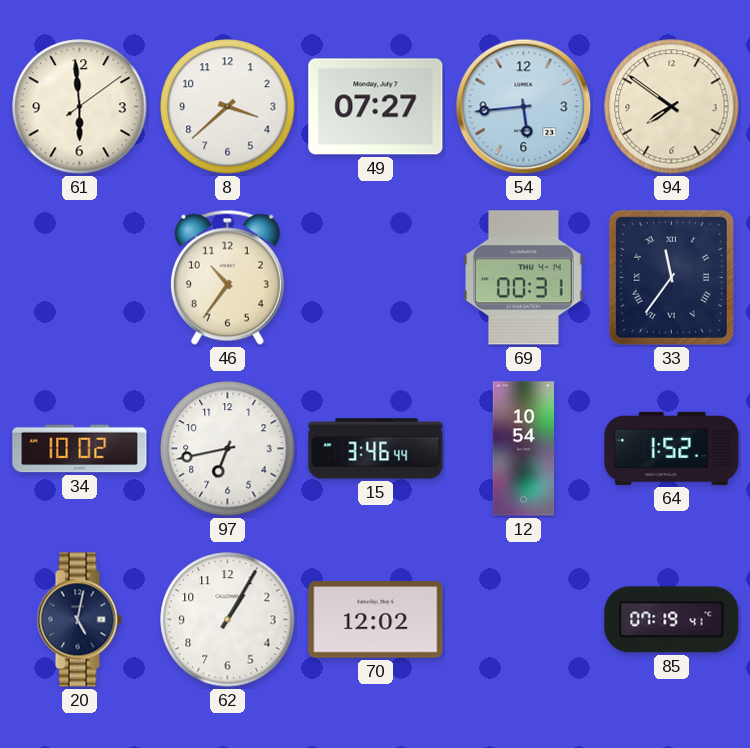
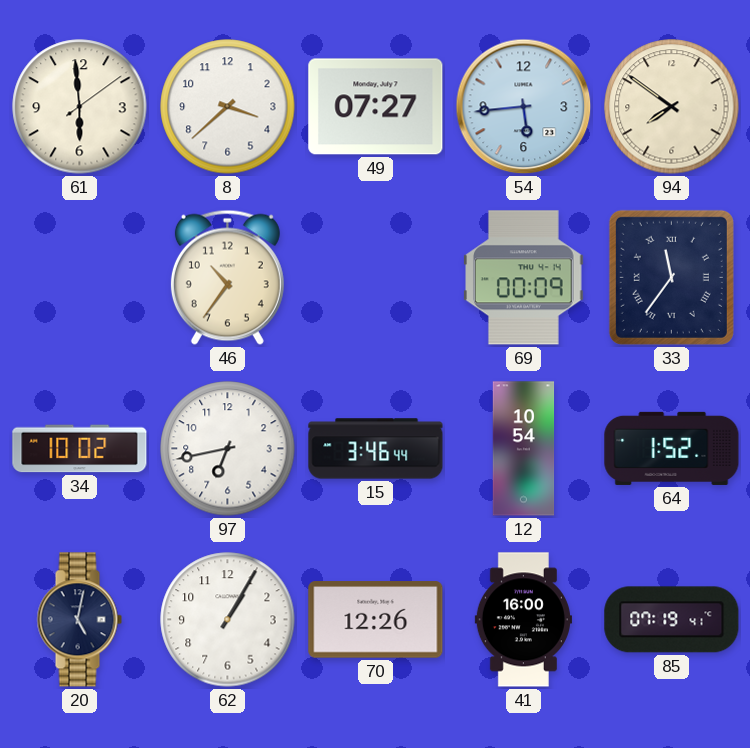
69: 00:31 -> 00:09 (524, 278)
70: 12:02 -> 12:26 (376, 620)
41: none -> 16:00 (523, 620)
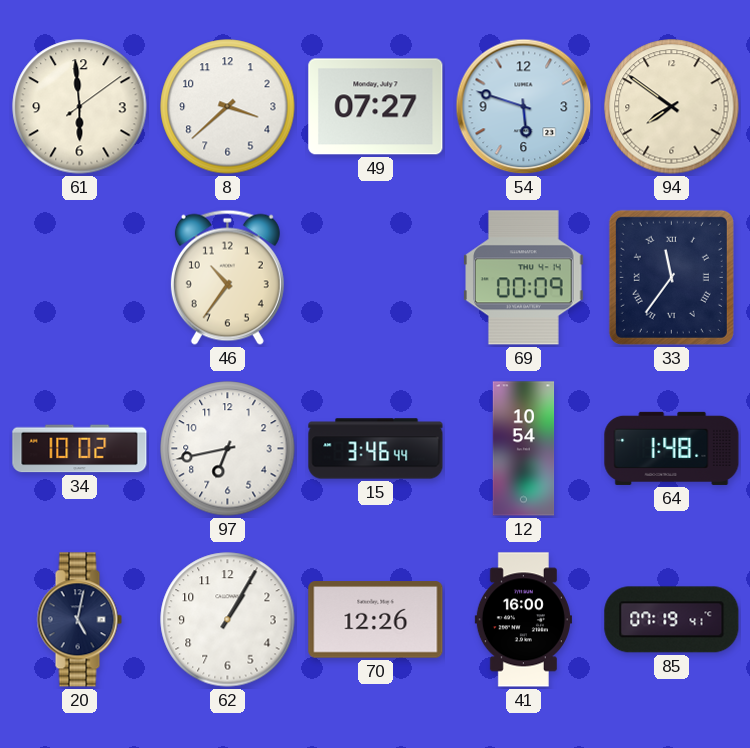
54: 5:44 -> 5:48 (524, 107)
64: 1:52 -> 1:48 (672, 448)
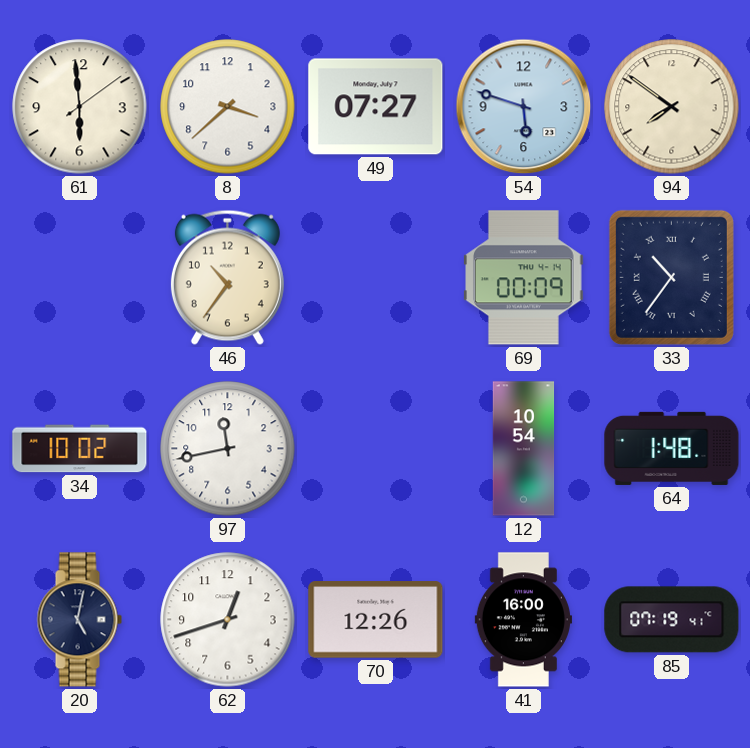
33: 11:36 -> 10:36 (671, 277)
97: 6:43 -> 11:43 (228, 449)
15: 3:46 -> none (376, 449)
62: 1:05 -> 12:42 (228, 620)
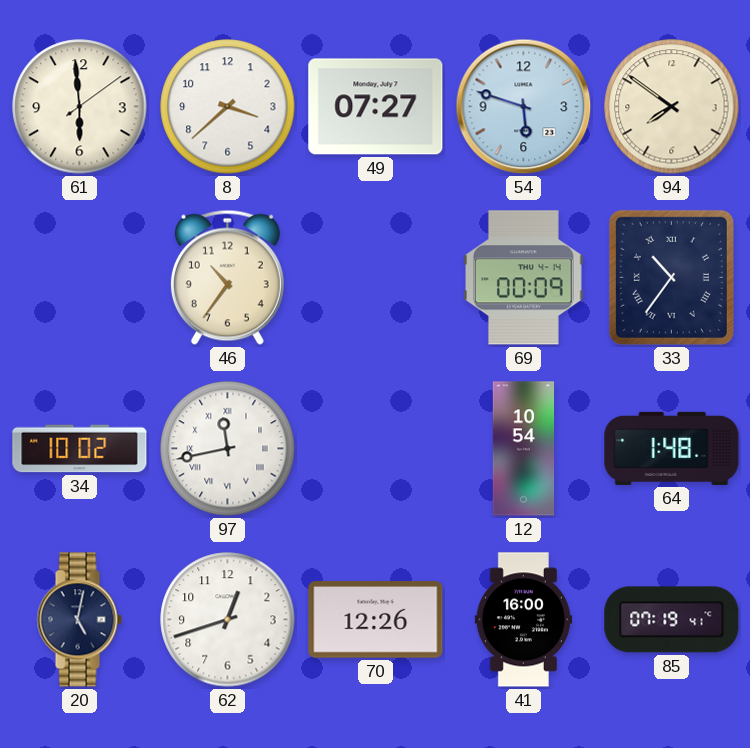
97 numerals: Arabic -> Roman (228, 449)
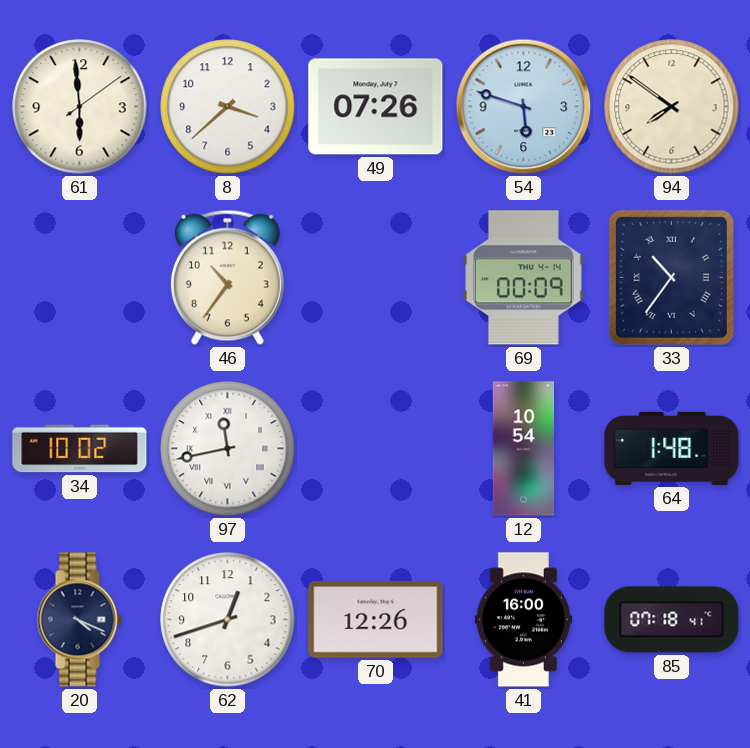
49: 07:27 -> 07:26 (376, 107)
20: 5:02 -> 4:19 (79, 620)
85: 07:19 -> 07:18 (672, 620)
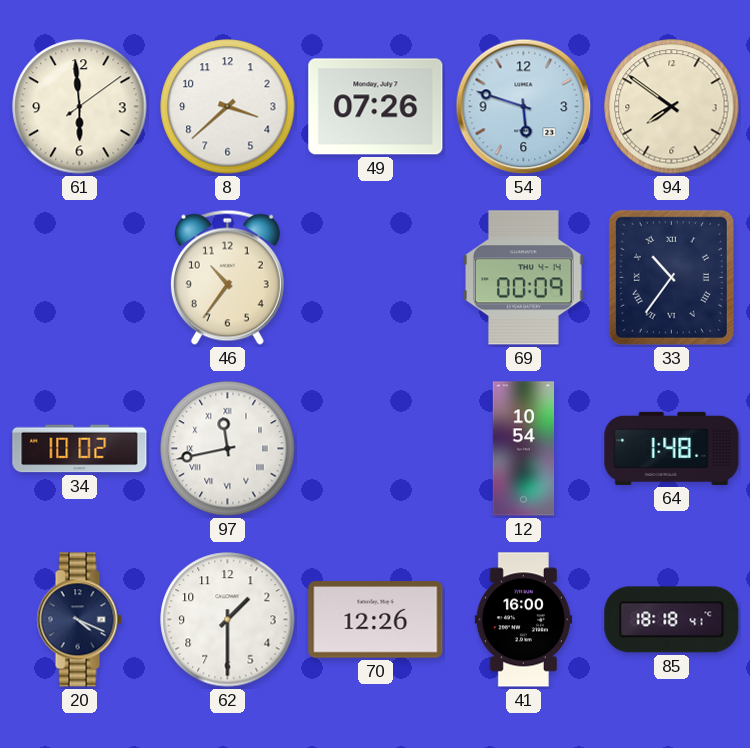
62: 12:42 -> 1:30 (228, 620)
85: 07:18 -> 18:18 (672, 620)
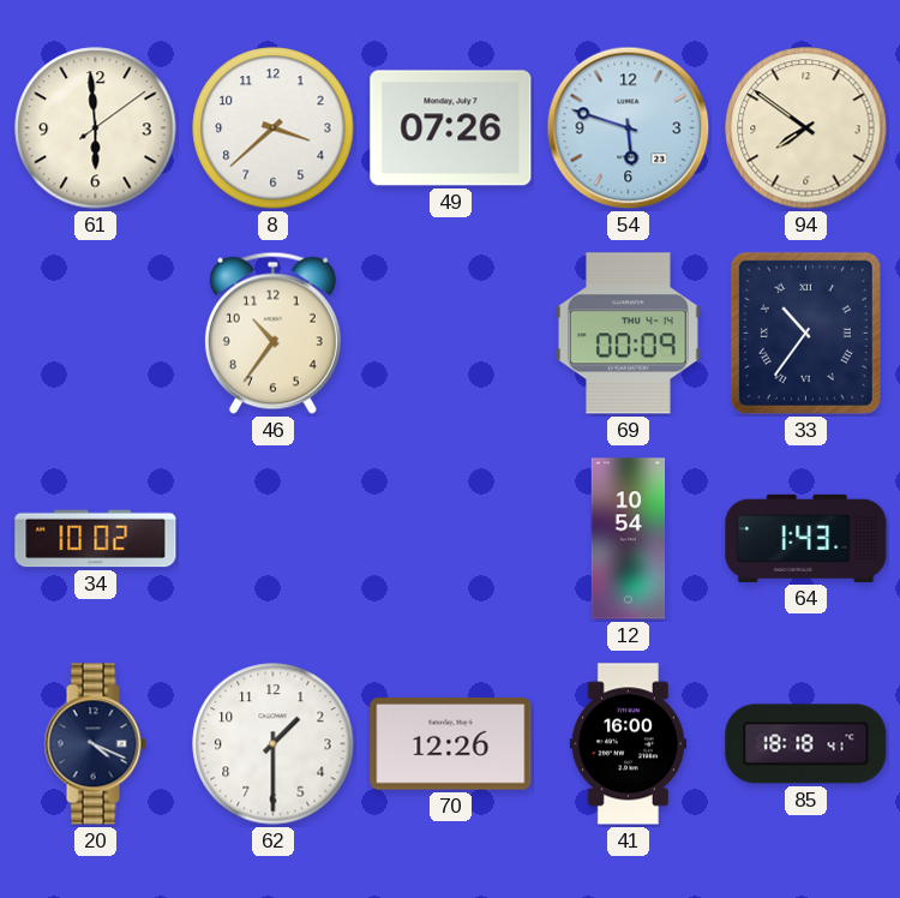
97: 11:43 -> none (228, 449)
64: 1:48 -> 1:43 (806, 538)
